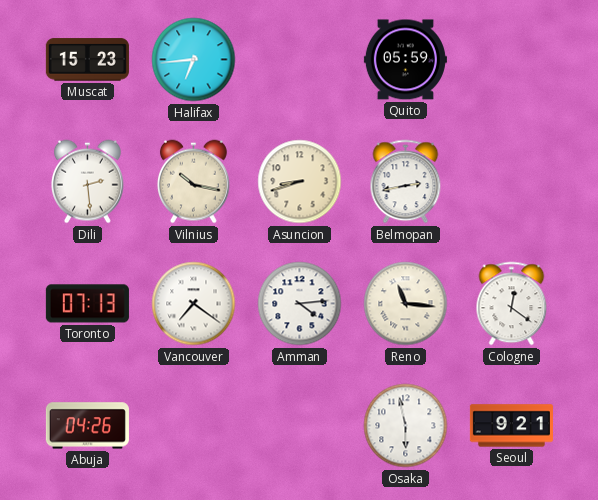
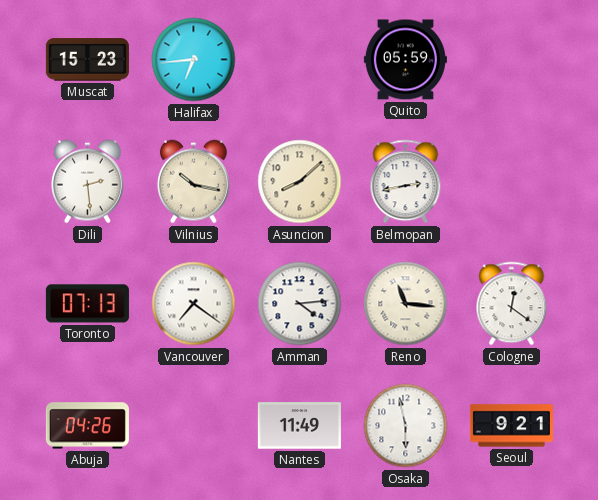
Asuncion: 8:42 -> 8:08 (300, 182)
Nantes: none -> 11:49 (299, 426)
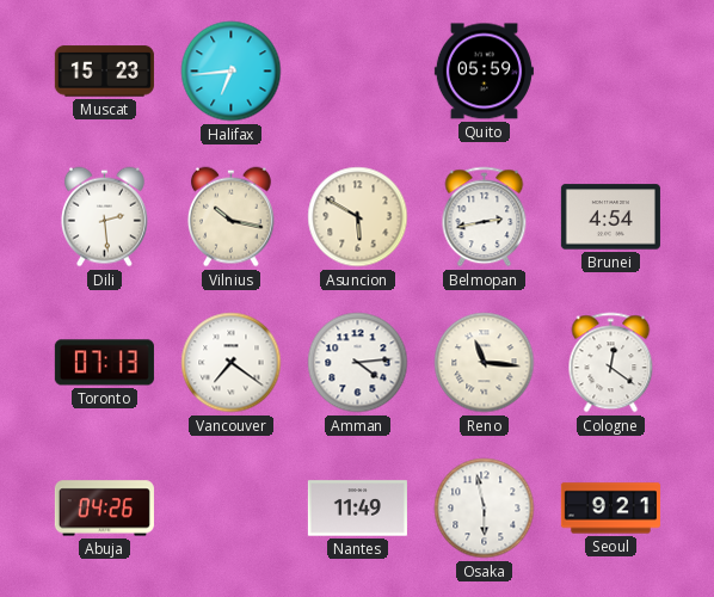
Asuncion: 8:08 -> 5:50 (358, 217)
Brunei: none -> 4:54 (610, 217)
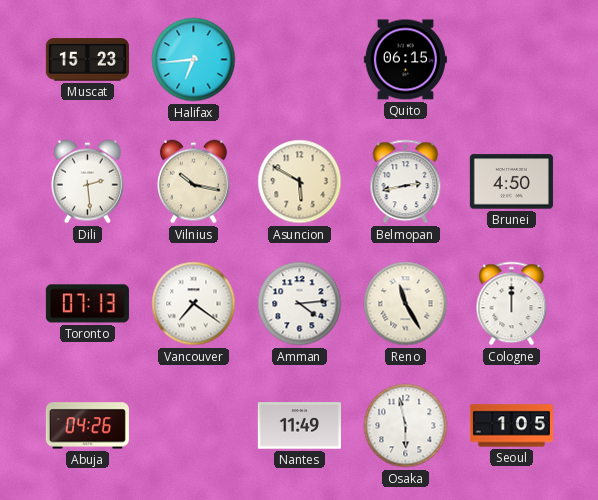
Quito: 05:59 -> 06:15 (405, 60)
Brunei: 4:54 -> 4:50 (511, 182)
Reno: 11:16 -> 11:25 (406, 304)
Cologne: 12:21 -> 12:00 (512, 304)
Seoul: 9:21 -> 1:05 (511, 426)
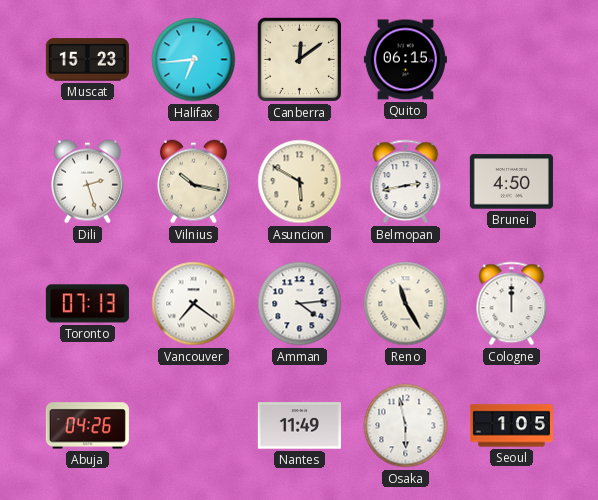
Canberra: none -> 12:09 (300, 60)
Dili: 2:29 -> 2:27 (87, 182)
